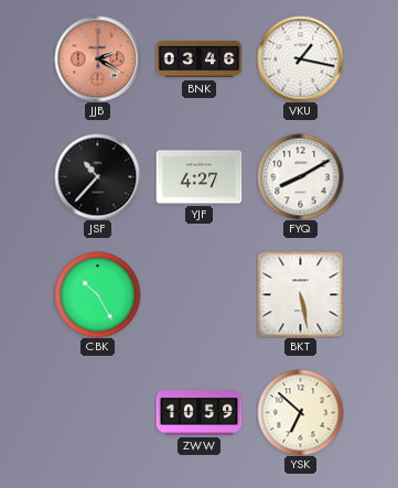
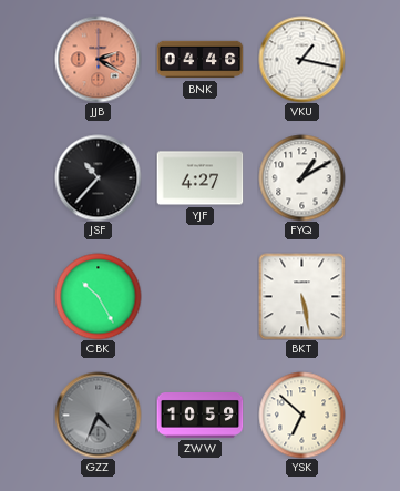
BNK: 03:46 -> 04:46 (199, 60)
FYQ: 8:10 -> 1:10 (301, 177)
GZZ: none -> 4:34 (98, 415)
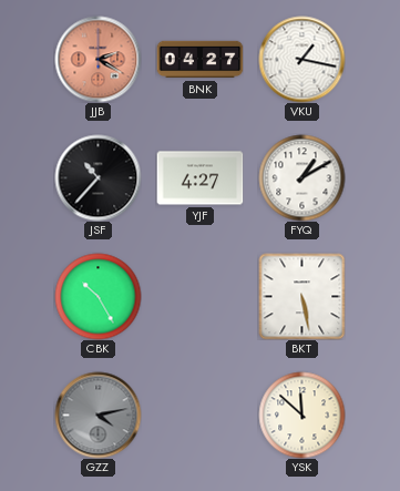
BNK: 04:46 -> 04:27 (199, 60)
GZZ: 4:34 -> 4:13 (98, 415)
ZWW: 10:59 -> none (199, 416)
YSK: 6:52 -> 11:52 (301, 415)
